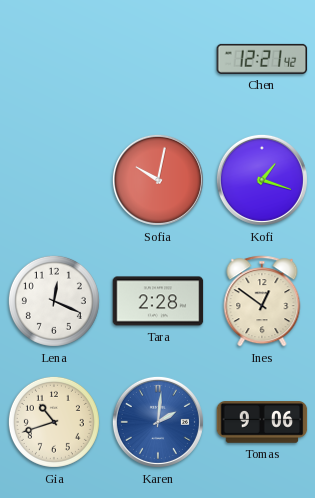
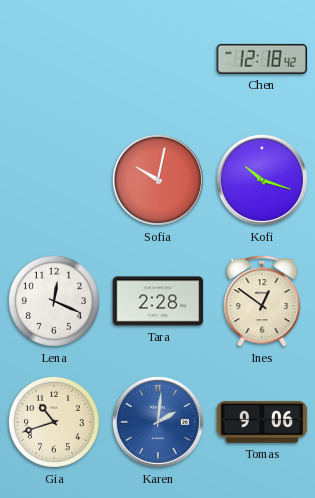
Chen: 12:21 -> 12:18 (262, 59)
Kofi: 1:18 -> 10:18 (262, 180)
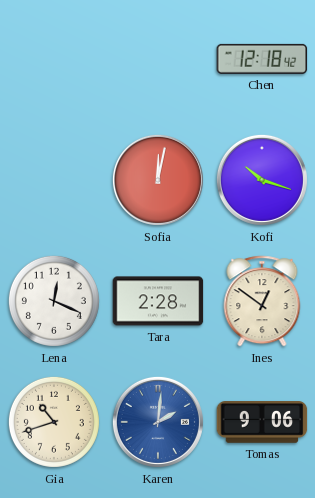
Sofia: 10:02 -> 12:02 (158, 180)
